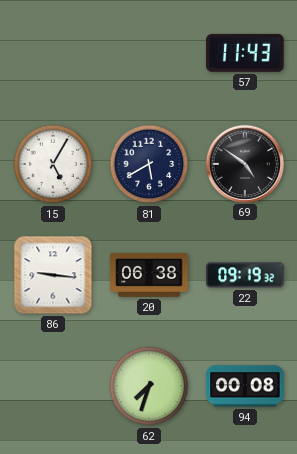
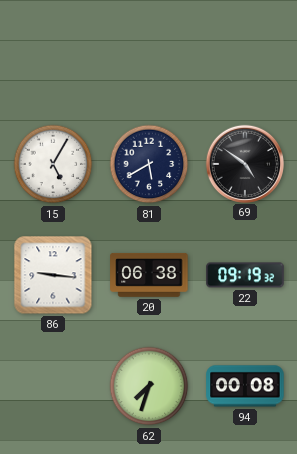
57: 11:43 -> none (245, 53)
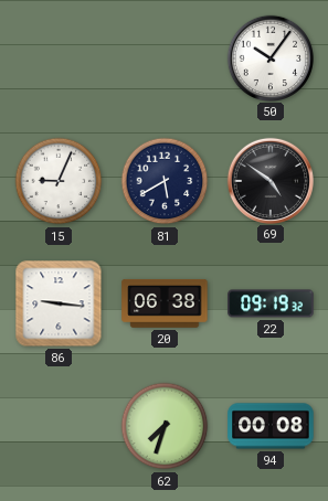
50: none -> 10:06 (269, 57)
15: 5:05 -> 9:04 (59, 181)
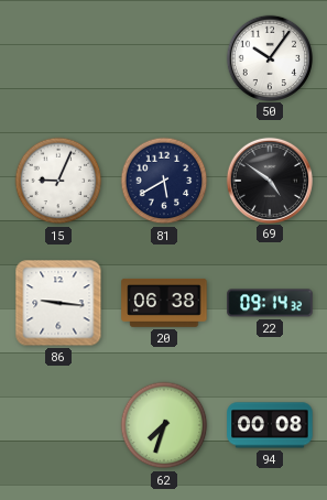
22: 09:19 -> 09:14 (270, 303)
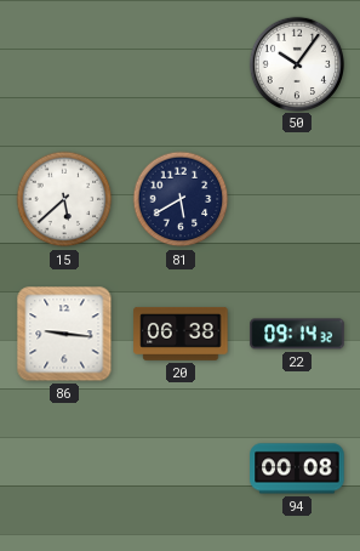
15: 9:04 -> 5:38 (64, 199)
69: 4:51 -> none (269, 180)
62: 7:33 -> none (164, 425)
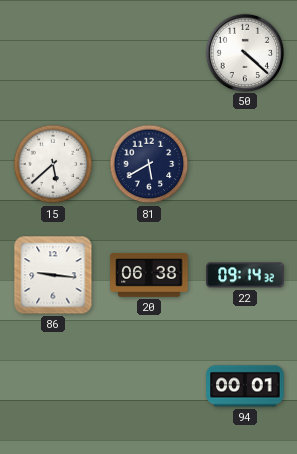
50: 10:06 -> 4:22 (244, 52)
94: 00:08 -> 00:01 (245, 386)
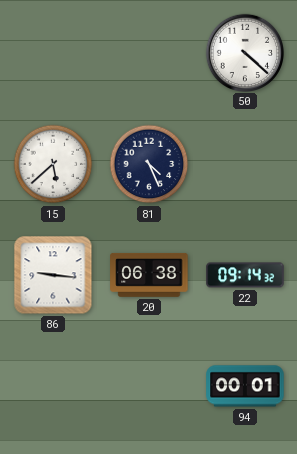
81: 5:40 -> 4:26 (149, 164)
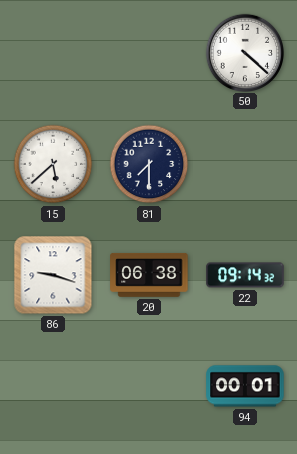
81: 4:26 -> 7:30 (149, 164)
86: 9:16 -> 9:18 (53, 275)
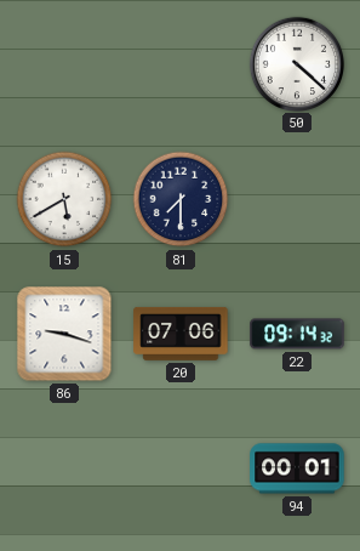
15: 5:38 -> 5:40 (64, 199)
20: 06:38 -> 07:06 (181, 334)
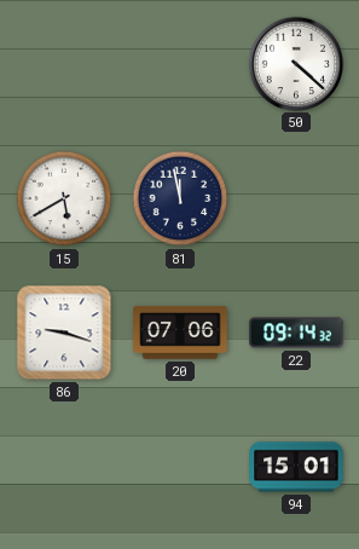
81: 7:30 -> 11:58 (180, 198)
94: 00:01 -> 15:01 (296, 467)
